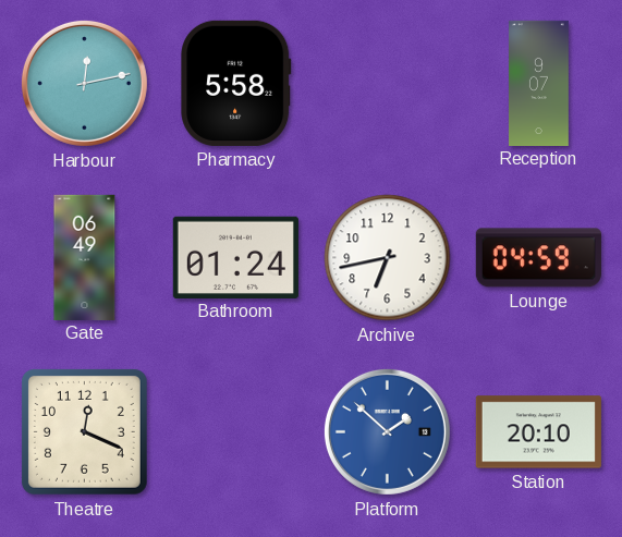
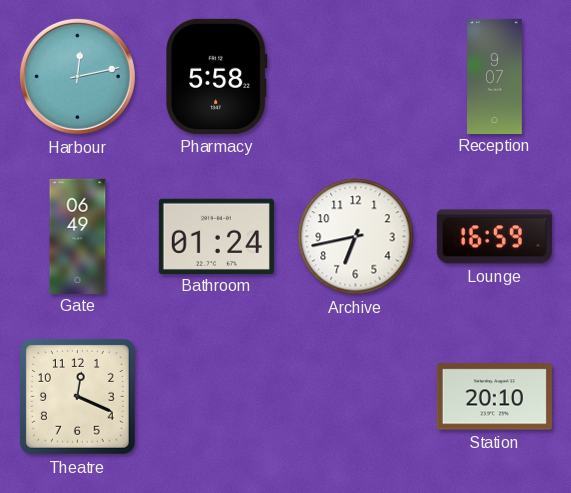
Lounge: 04:59 -> 16:59 (494, 237)
Platform: 1:52 -> none (387, 431)
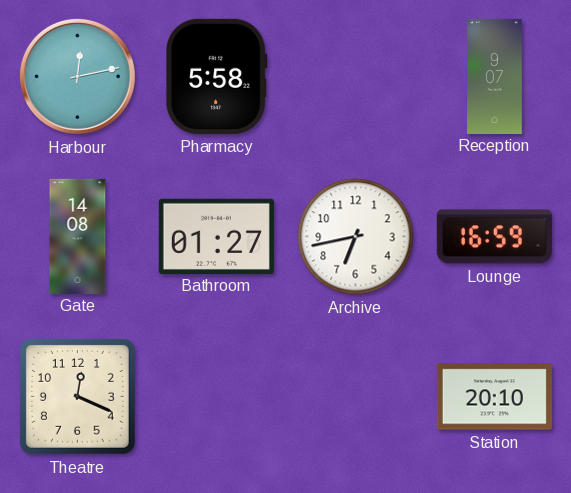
Gate: 06:49 -> 14:08 (78, 236)
Bathroom: 01:24 -> 01:27 (216, 236)
